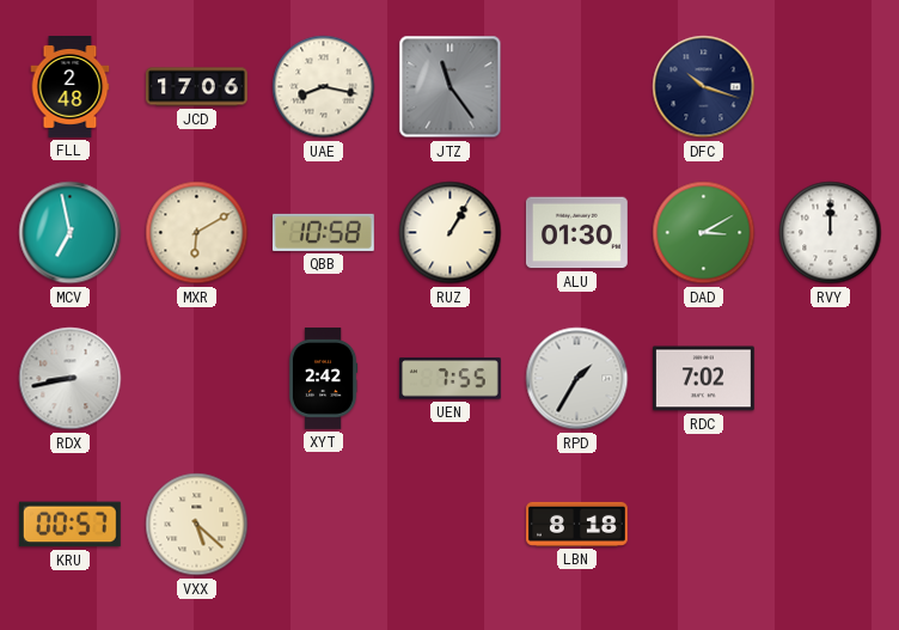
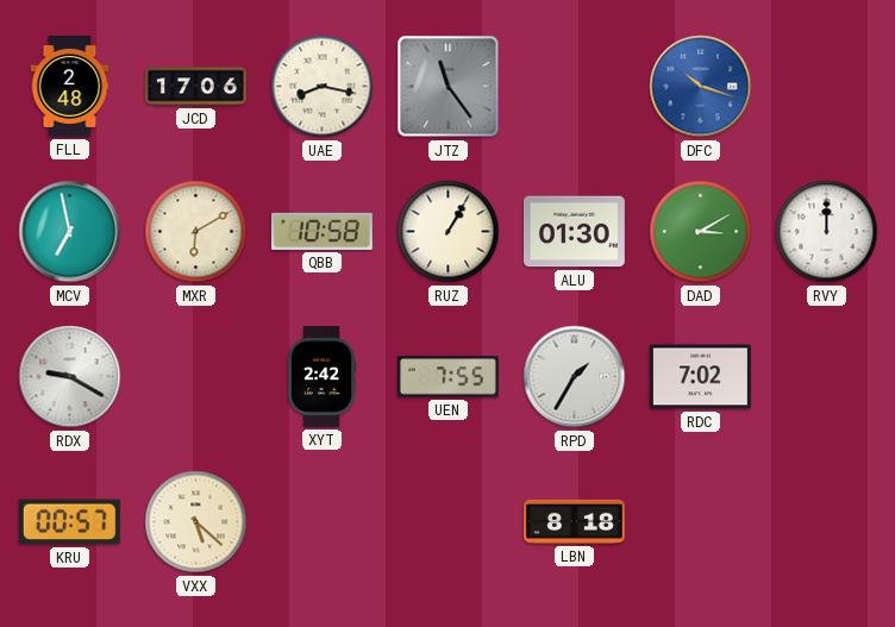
DFC dial: navy -> blue (701, 87)
RDX: 8:43 -> 9:20 (70, 377)
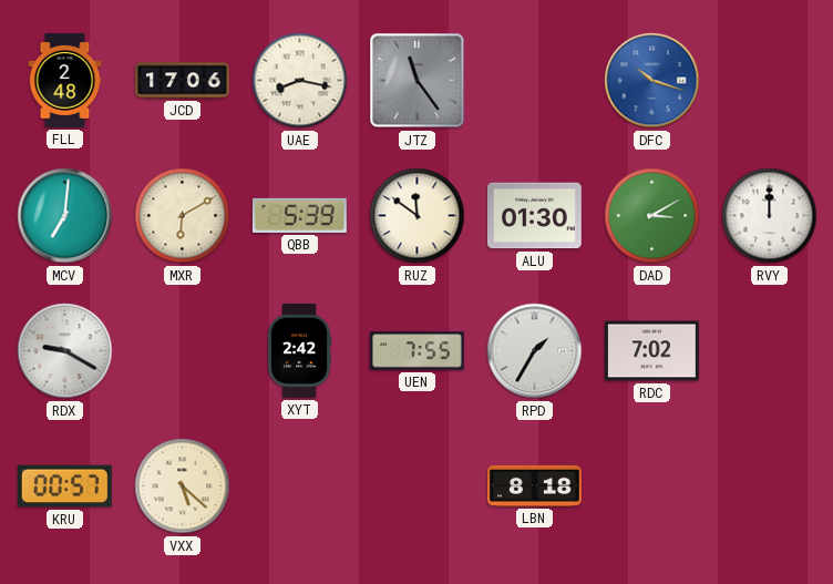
MCV: 6:58 -> 7:01 (65, 216)
QBB: 10:58 -> 5:39 (299, 215)
RUZ: 1:05 -> 11:51 (418, 216)
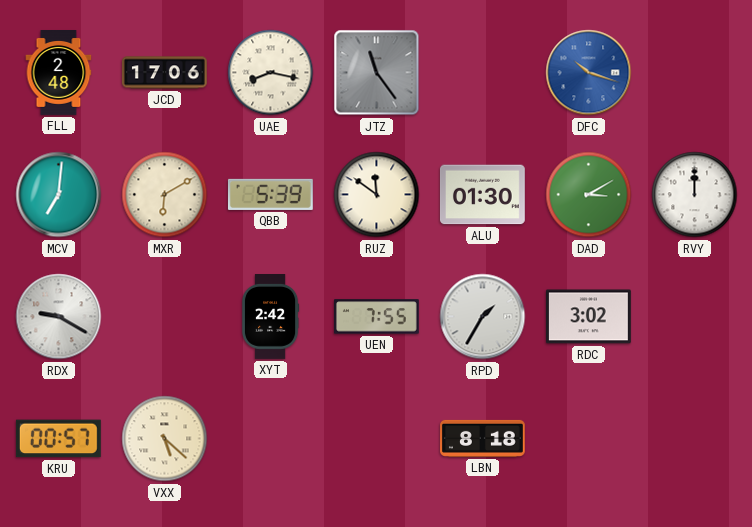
RDC: 7:02 -> 3:02 (588, 317)
